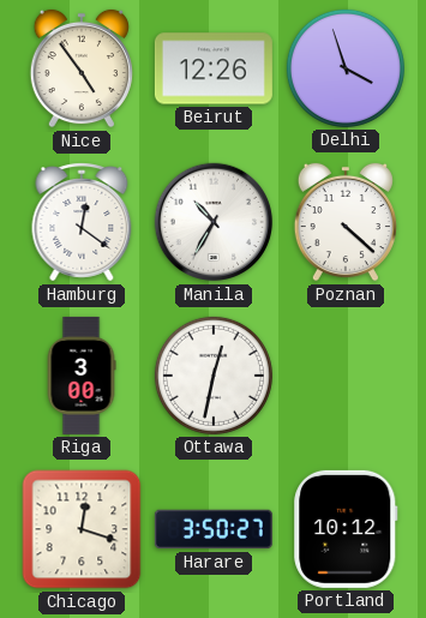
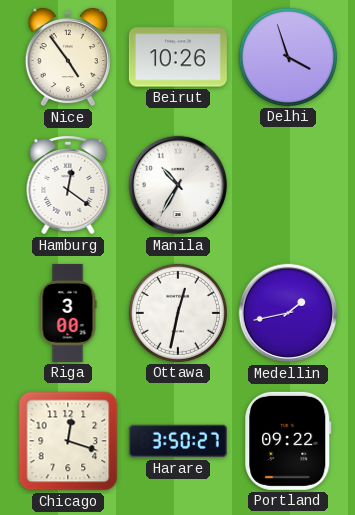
Beirut: 12:26 -> 10:26 (178, 57)
Poznan: 4:22 -> none (346, 222)
Medellin: none -> 1:43 (288, 313)
Portland: 10:12 -> 09:22 (288, 441)
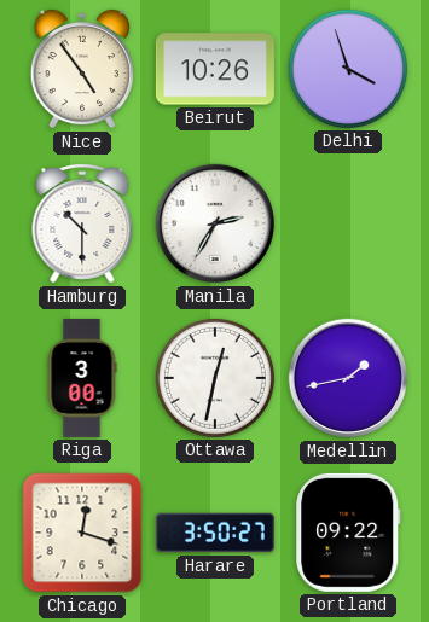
Hamburg: 12:21 -> 10:30 (82, 223)
Manila: 10:35 -> 2:35 (215, 223)
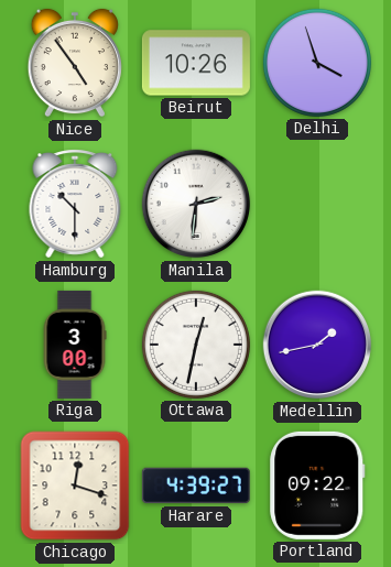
Manila: 2:35 -> 2:31 (196, 204)
Harare: 3:50 -> 4:39 (196, 486)
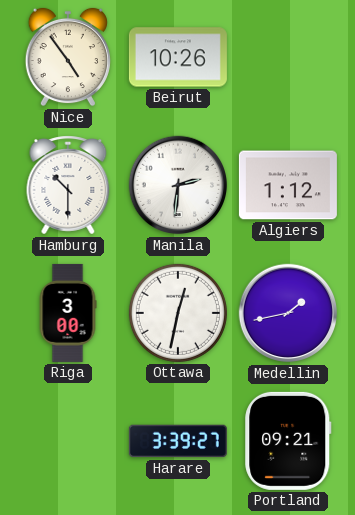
Delhi: 3:57 -> none (317, 63)
Algiers: none -> 1:12 (288, 185)
Chicago: 12:18 -> none (75, 486)
Harare: 4:39 -> 3:39 (178, 441)
Portland: 09:22 -> 09:21 (288, 441)
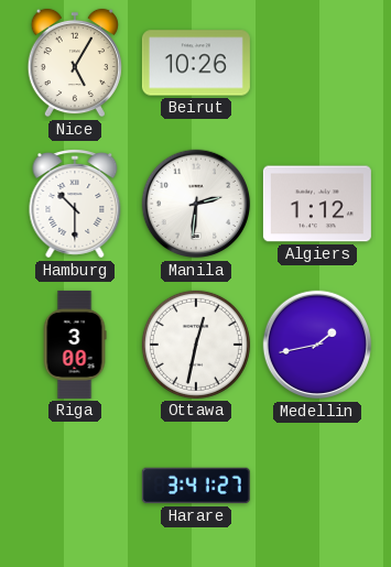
Nice: 4:54 -> 5:05 (75, 63)
Harare: 3:39 -> 3:41 (196, 486)
Portland: 09:21 -> none (288, 441)
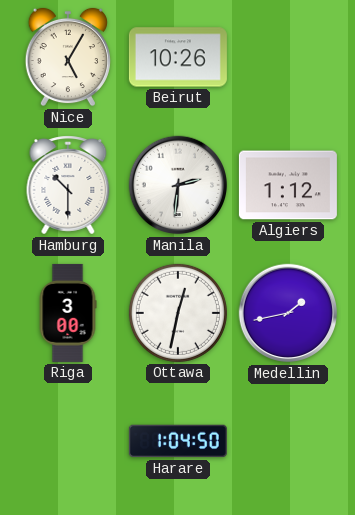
Harare: 3:41 -> 1:04 (178, 441)
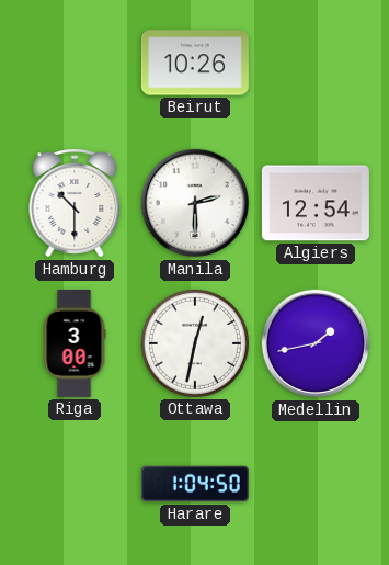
Nice: 5:05 -> none (68, 57)
Manila: 2:31 -> 2:30 (195, 203)
Algiers: 1:12 -> 12:54 (316, 203)
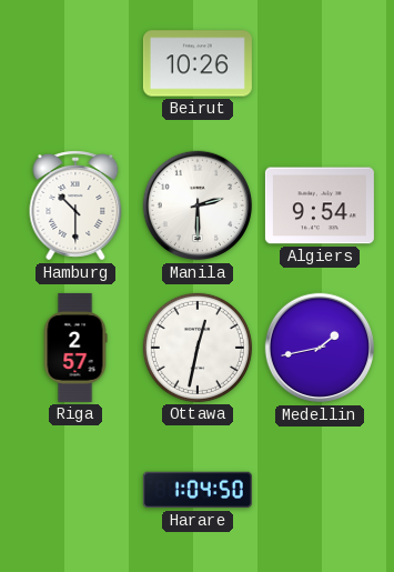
Algiers: 12:54 -> 9:54 (320, 205)
Riga: 3:00 -> 2:57 (75, 348)
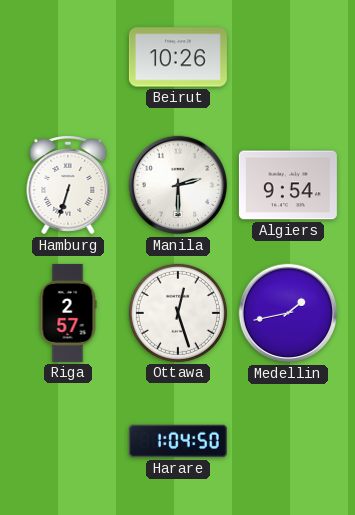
Hamburg: 10:30 -> 6:33 (68, 185)
Ottawa: 12:32 -> 12:27 (178, 313)
